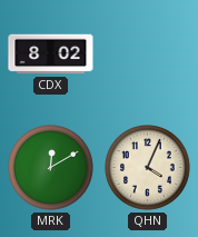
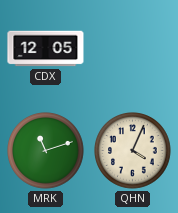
CDX: 8:02 -> 12:05 (46, 49)
MRK: 12:10 -> 11:12 (46, 151)
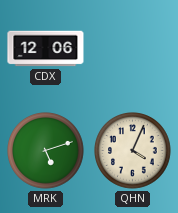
CDX: 12:05 -> 12:06 (46, 49)
MRK: 11:12 -> 5:12 (46, 151)
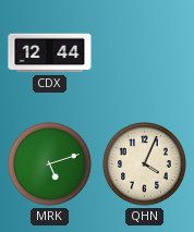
CDX: 12:06 -> 12:44 (50, 53)
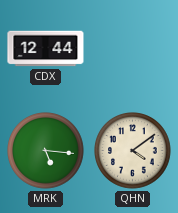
MRK: 5:12 -> 5:16 (46, 151)
QHN: 4:04 -> 4:09 (133, 151)
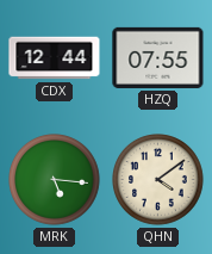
HZQ: none -> 07:55 (158, 57)
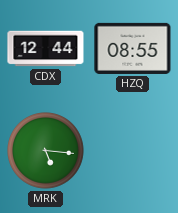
HZQ: 07:55 -> 08:55 (133, 48)
QHN: 4:09 -> none (158, 180)
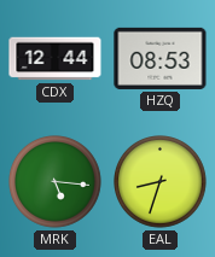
HZQ: 08:55 -> 08:53 (161, 58)
EAL: none -> 8:33 (161, 182)
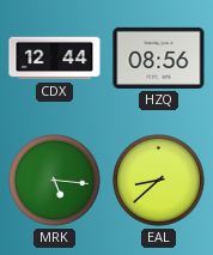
HZQ: 08:53 -> 08:56 (159, 57)
EAL: 8:33 -> 8:38 (159, 181)
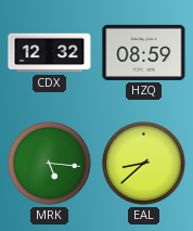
CDX: 12:44 -> 12:32 (50, 53)
HZQ: 08:56 -> 08:59 (144, 52)
